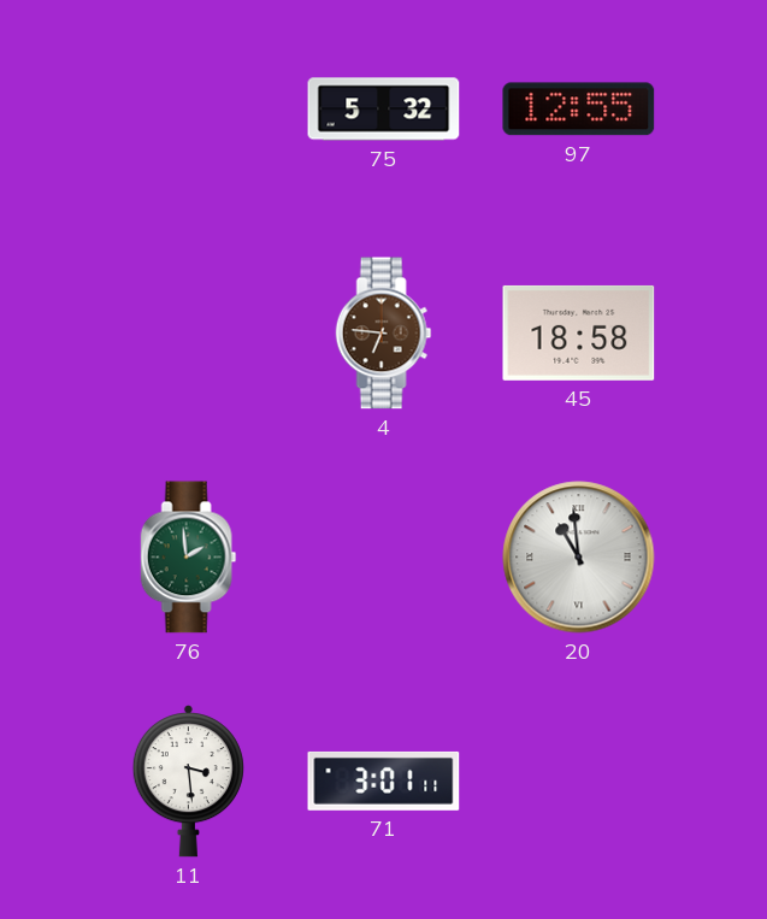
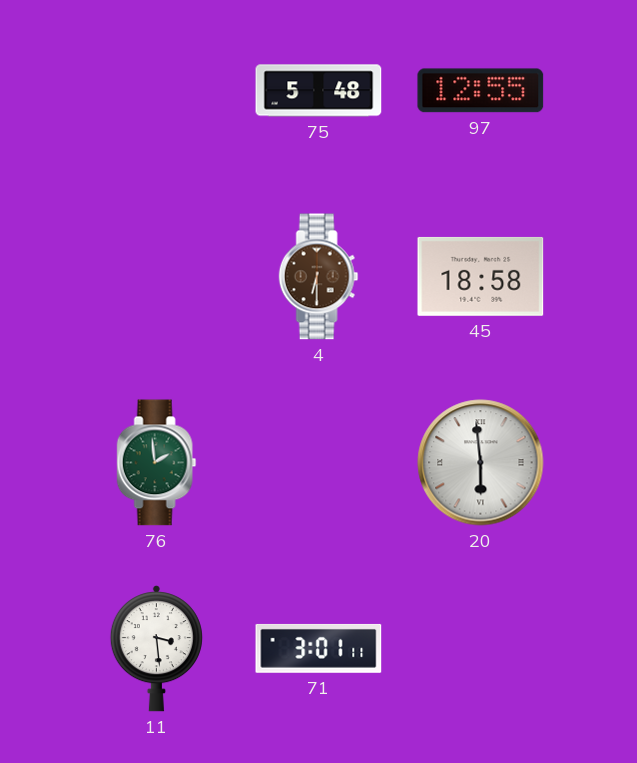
75: 5:32 -> 5:48 (319, 91)
4: 6:46 -> 6:30 (319, 277)
20: 10:59 -> 5:59 (481, 463)
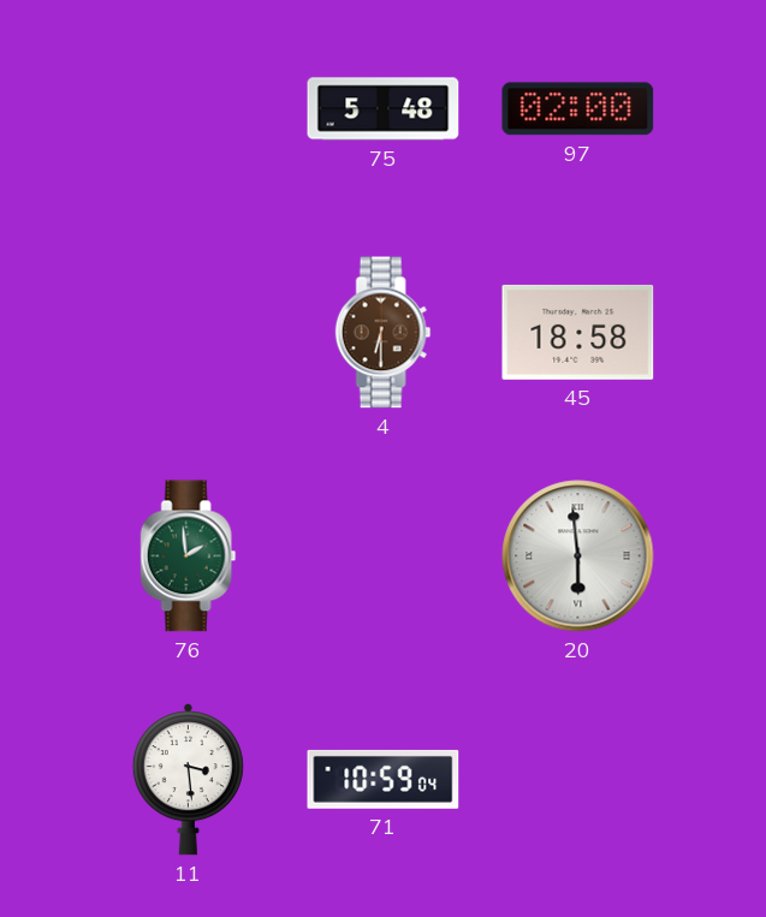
97: 12:55 -> 02:00 (578, 109)
71: 3:01 -> 10:59 (384, 779)
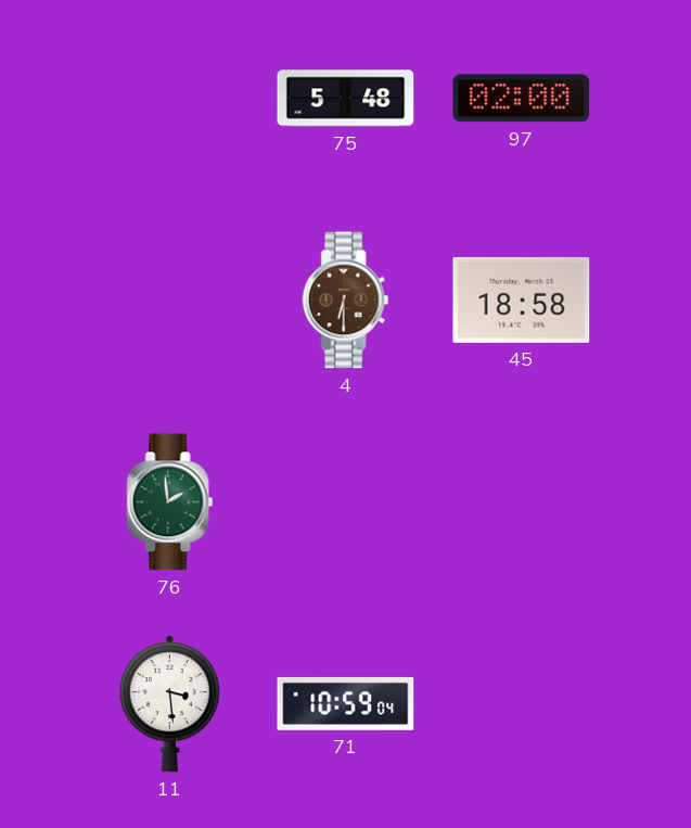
20: 5:59 -> none (578, 556)
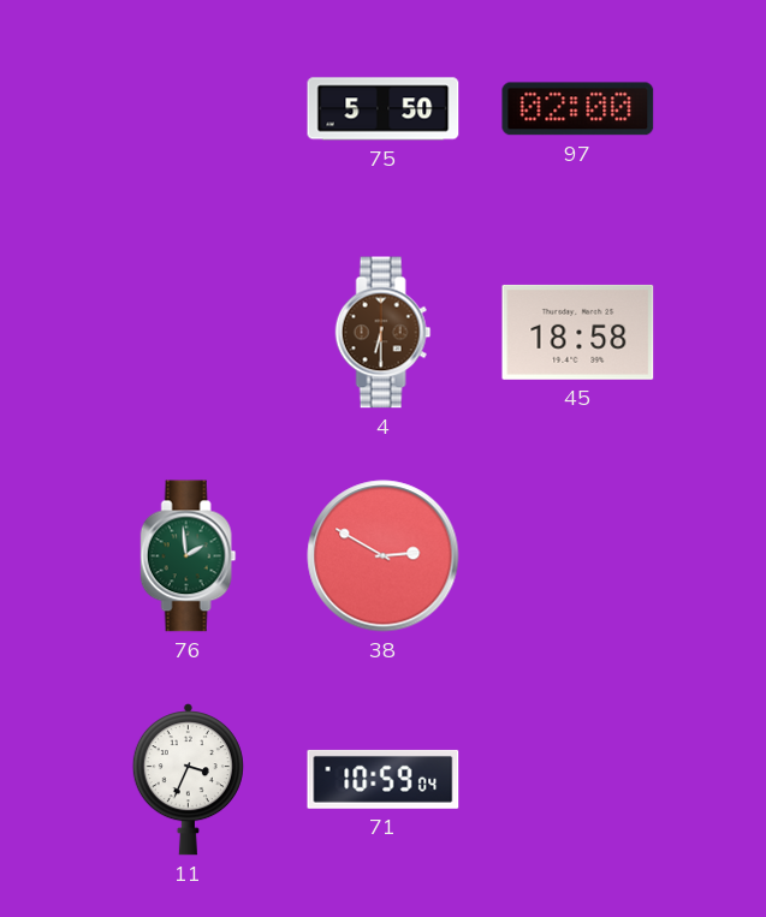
75: 5:48 -> 5:50 (384, 109)
38: none -> 2:50 (384, 556)
11: 3:29 -> 3:34 (188, 780)
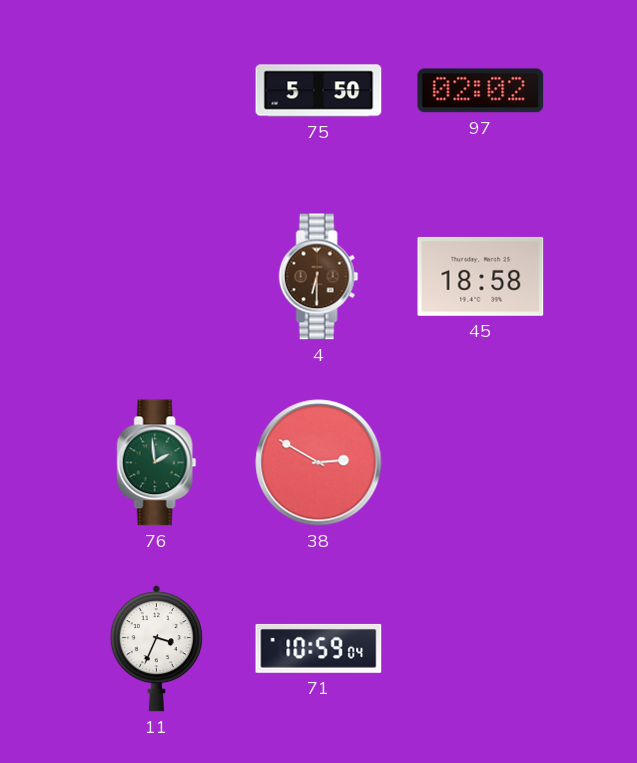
97: 02:00 -> 02:02 (481, 91)
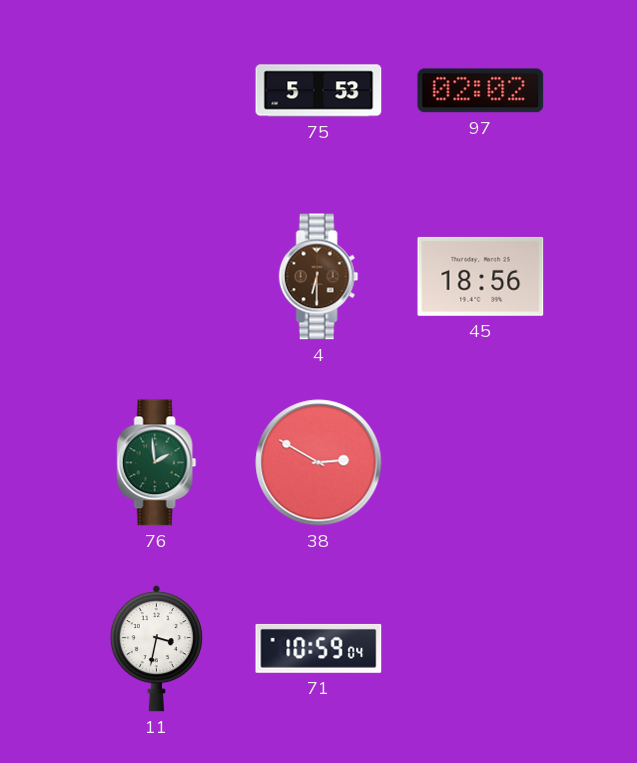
75: 5:50 -> 5:53 (319, 91)
45: 18:58 -> 18:56 (481, 276)
11: 3:34 -> 3:32 (156, 649)
